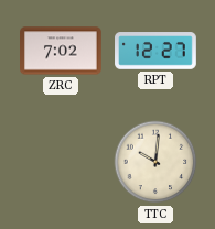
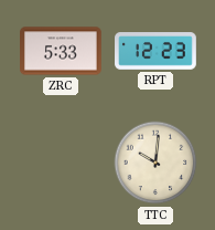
ZRC: 7:02 -> 5:33 (62, 51)
RPT: 12:27 -> 12:23 (155, 51)
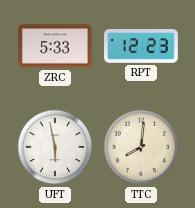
UFT: none -> 5:58 (55, 147)
TTC: 10:01 -> 8:01 (141, 147)
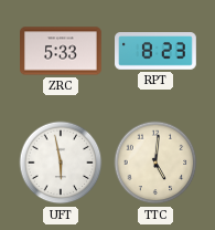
RPT: 12:23 -> 8:23 (155, 51)
TTC: 8:01 -> 5:01 (155, 163)
